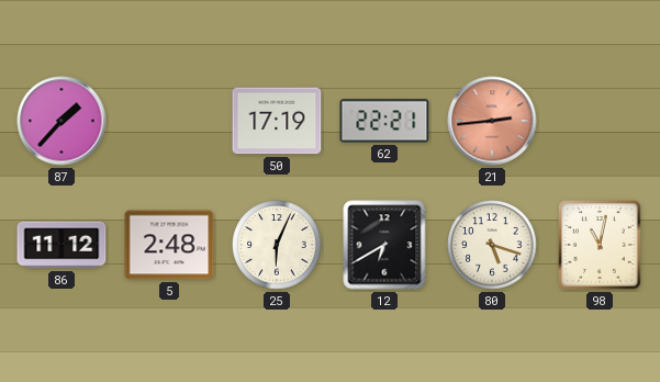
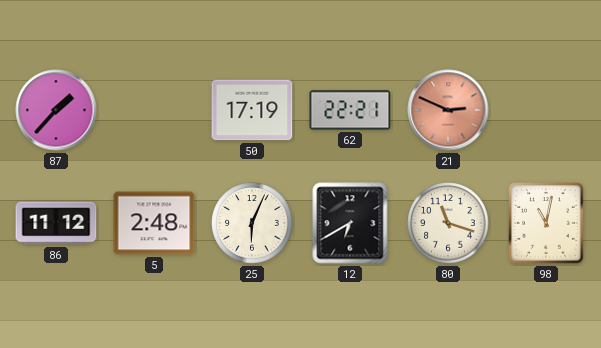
21: 2:44 -> 2:49 (448, 110)
80: 5:18 -> 11:18 (448, 223)
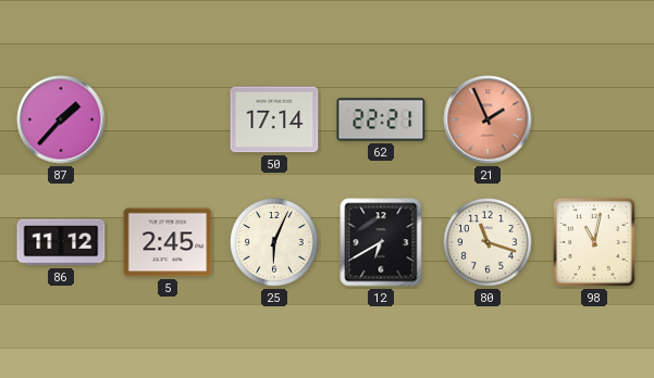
50: 17:19 -> 17:14 (274, 119)
21: 2:49 -> 1:56 (488, 119)
5: 2:48 -> 2:45 (168, 242)
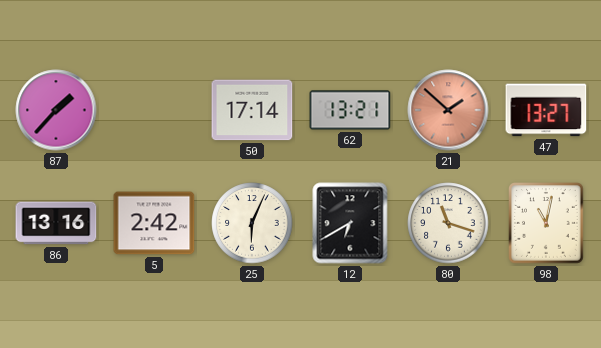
62: 22:21 -> 13:21 (350, 110)
21: 1:56 -> 1:52 (448, 110)
47: none -> 13:27 (546, 110)
86: 11:12 -> 13:16 (56, 223)
5: 2:45 -> 2:42 (154, 223)
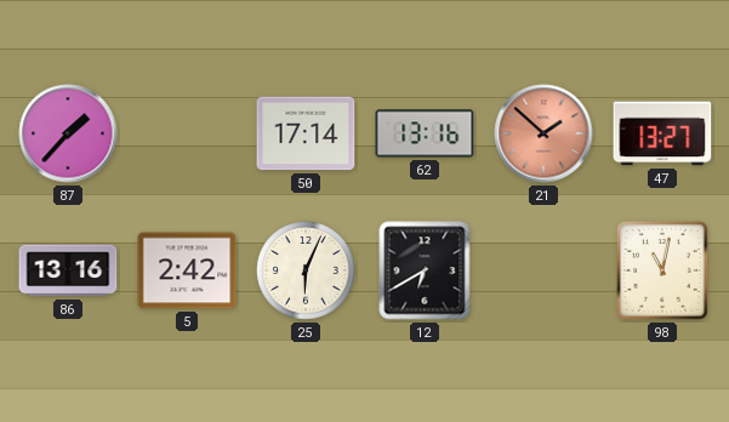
62: 13:21 -> 13:16 (425, 133)
80: 11:18 -> none (448, 223)
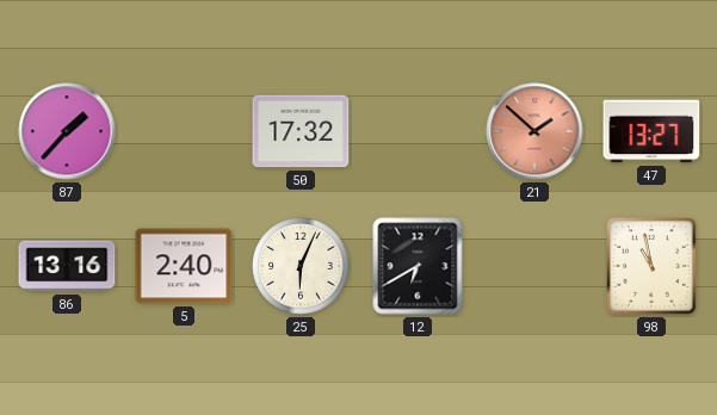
50: 17:14 -> 17:32 (301, 131)
62: 13:16 -> none (425, 133)
5: 2:42 -> 2:40 (184, 266)
98: 11:02 -> 10:58 (653, 267)
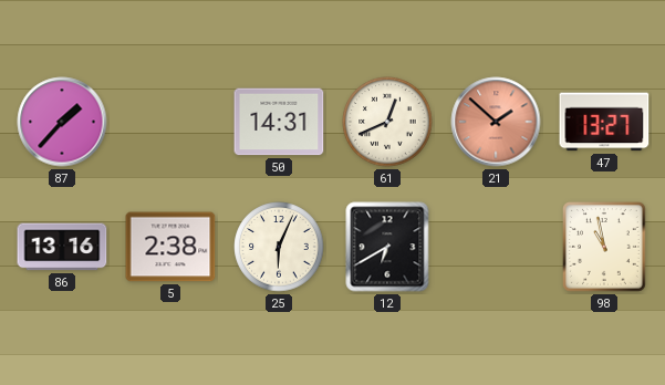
50: 17:32 -> 14:31 (279, 122)
61: none -> 12:41 (387, 122)
5: 2:40 -> 2:38 (170, 247)
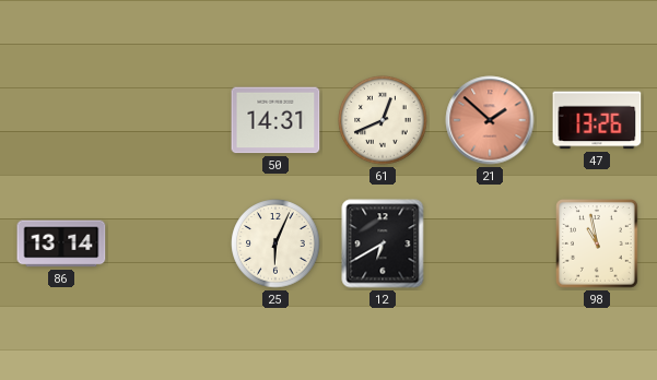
87: 1:37 -> none (62, 122)
47: 13:27 -> 13:26 (597, 120)
86: 13:16 -> 13:14 (61, 244)
5: 2:38 -> none (170, 247)
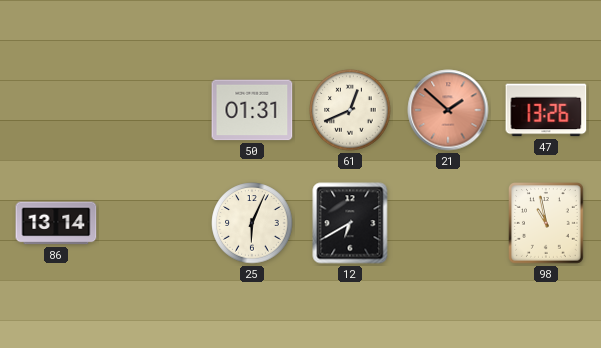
50: 14:31 -> 01:31 (252, 110)
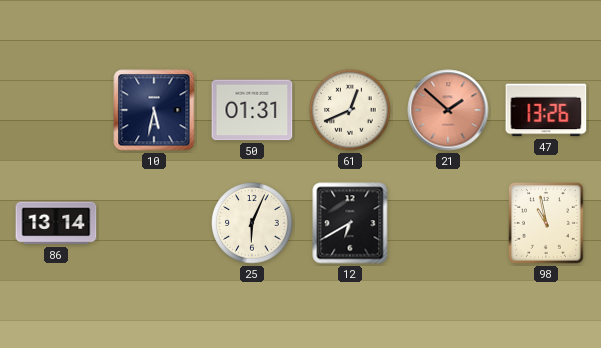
10: none -> 5:32 (154, 110)
